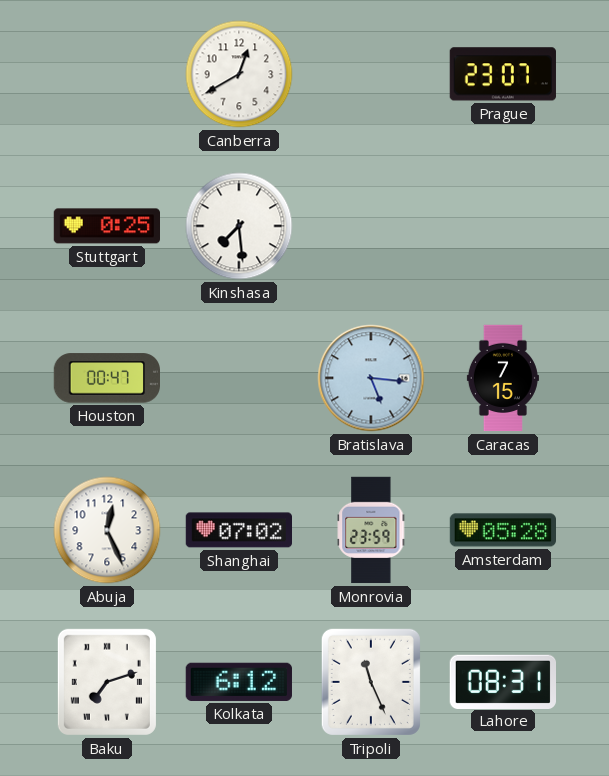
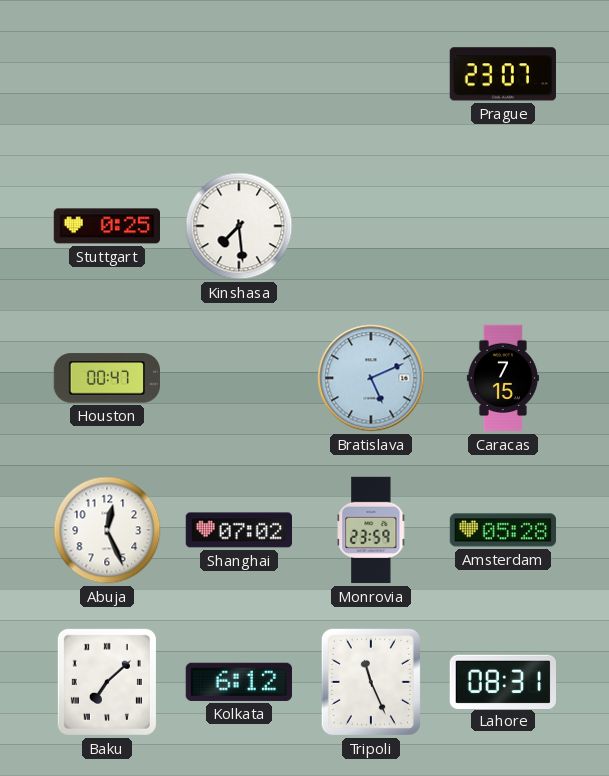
Canberra: 12:40 -> none (239, 74)
Bratislava: 5:16 -> 5:11 (371, 378)
Baku: 7:12 -> 7:08 (107, 682)
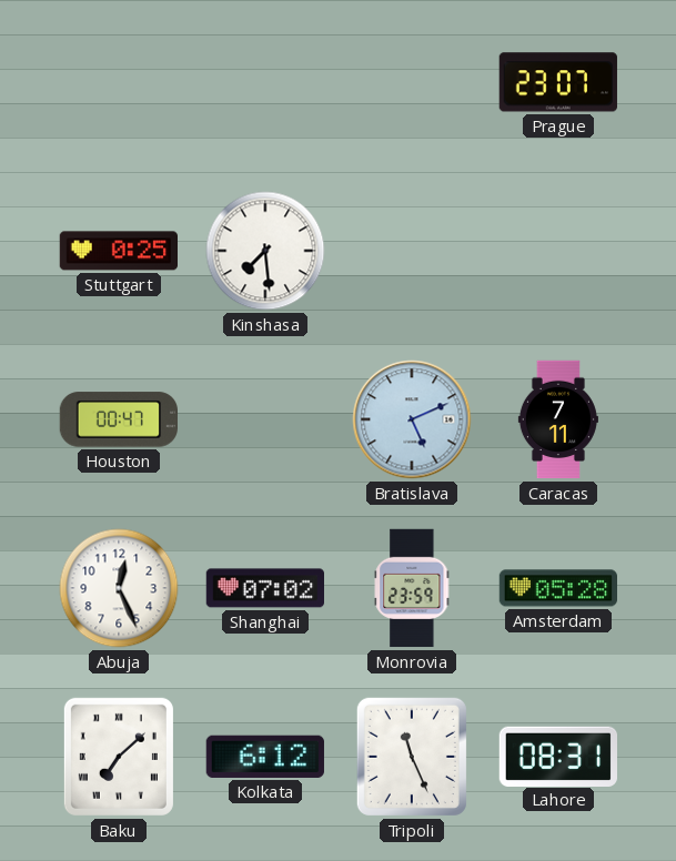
Caracas: 7:15 -> 7:11 (558, 419)
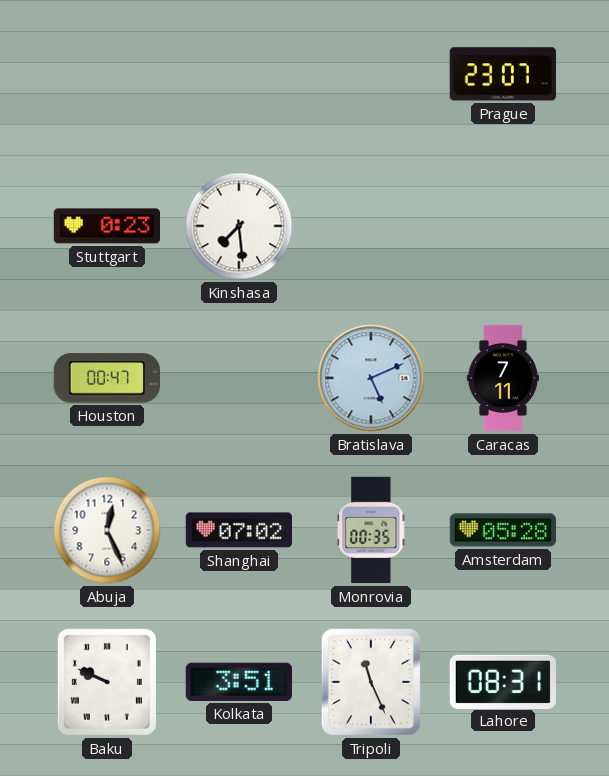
Stuttgart: 0:25 -> 0:23 (106, 226)
Monrovia: 23:59 -> 00:35 (371, 530)
Baku: 7:08 -> 9:49 (107, 682)
Kolkata: 6:12 -> 3:51 (239, 682)
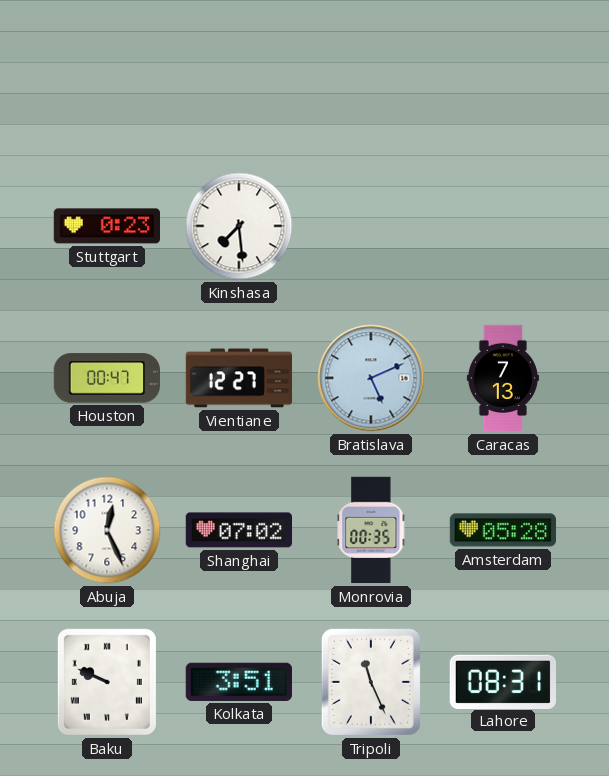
Prague: 23:07 -> none (503, 74)
Vientiane: none -> 12:27 (239, 378)
Caracas: 7:11 -> 7:13 (503, 378)
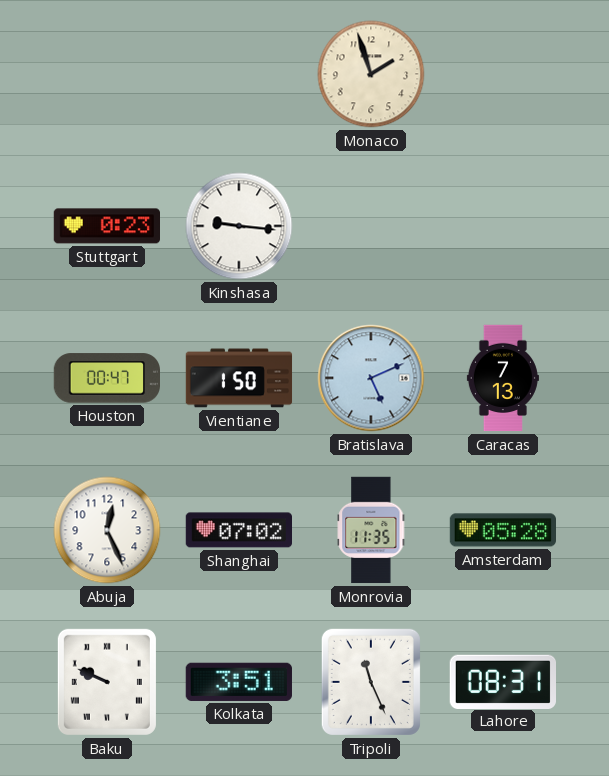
Monaco: none -> 1:57 (371, 74)
Kinshasa: 7:29 -> 9:16 (239, 226)
Vientiane: 12:27 -> 1:50 (239, 378)
Monrovia: 00:35 -> 11:35 (371, 530)
